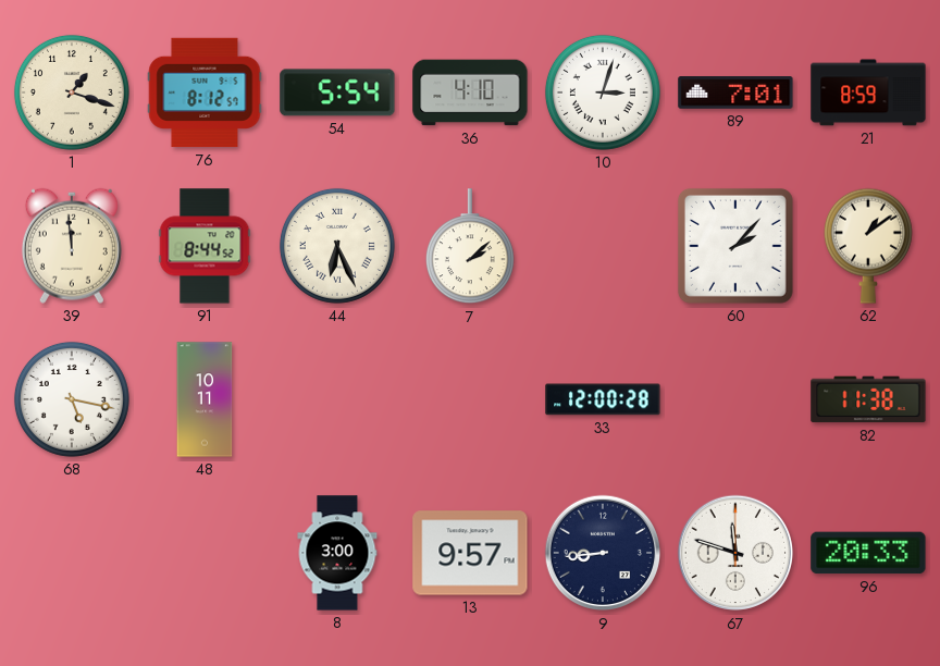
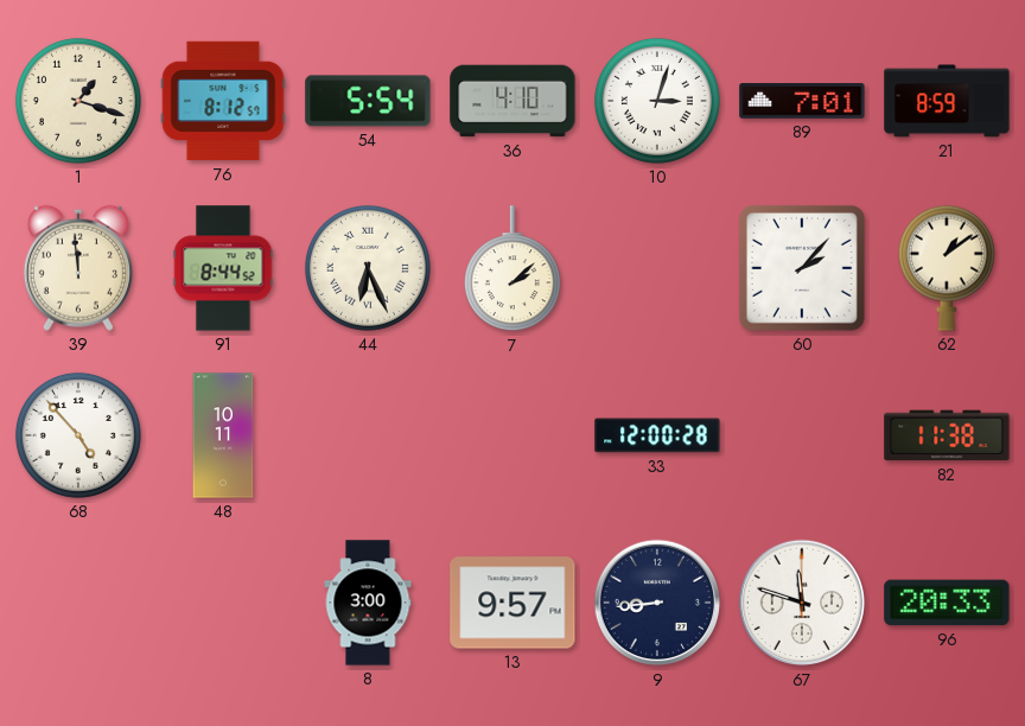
68: 5:17 -> 4:53 (78, 435)
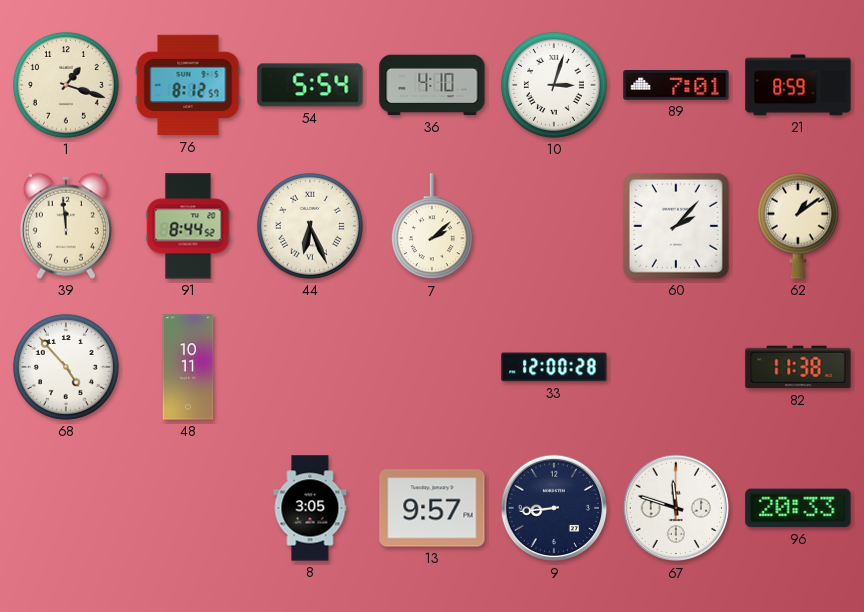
8: 3:00 -> 3:05 (310, 508)
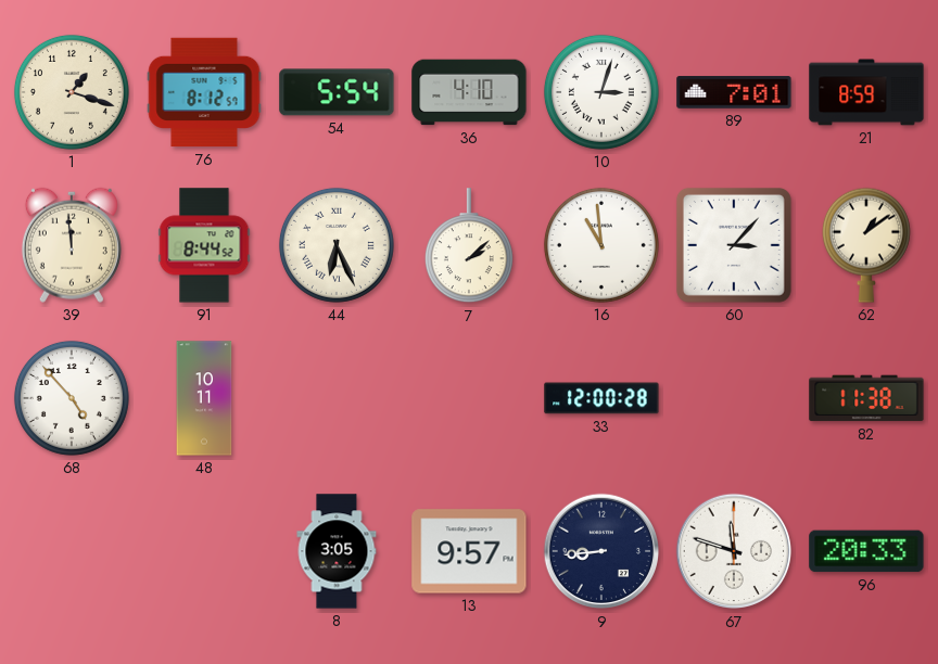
16: none -> 10:59 (601, 245)
60: 2:07 -> 3:07 (734, 245)
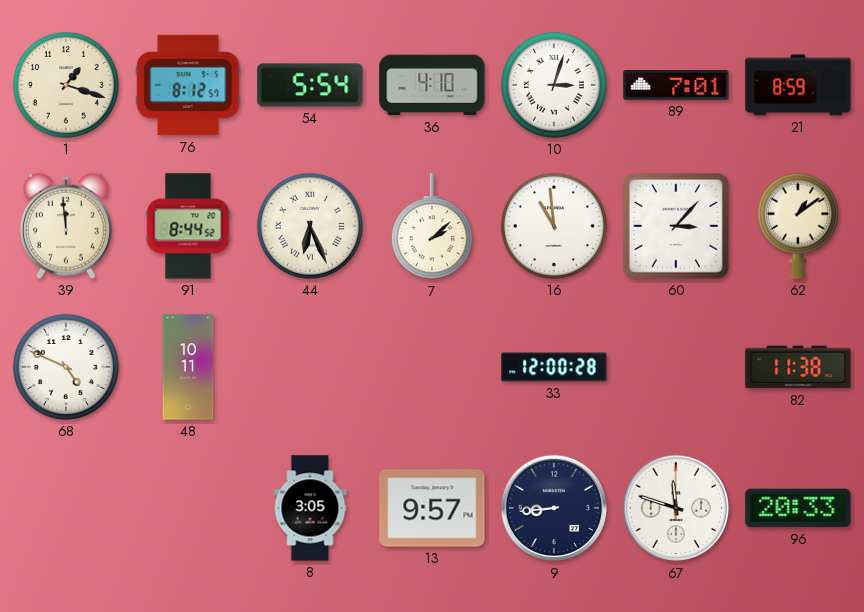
68: 4:53 -> 4:49 (66, 367)
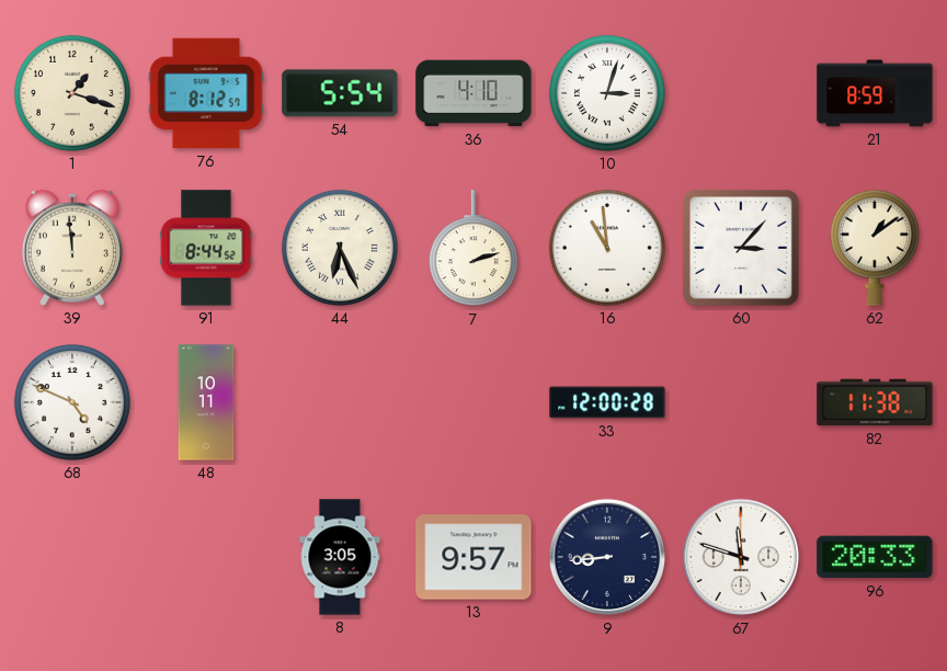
89: 7:01 -> none (676, 85)
7: 2:08 -> 2:12 (473, 249)
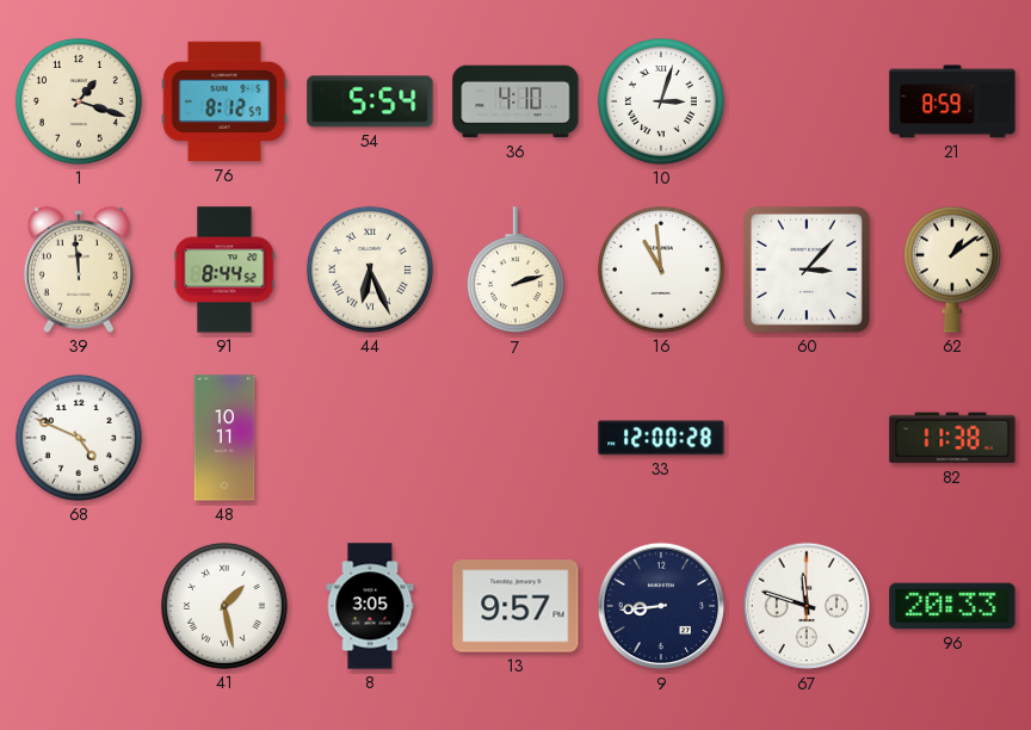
41: none -> 1:28 (224, 606)
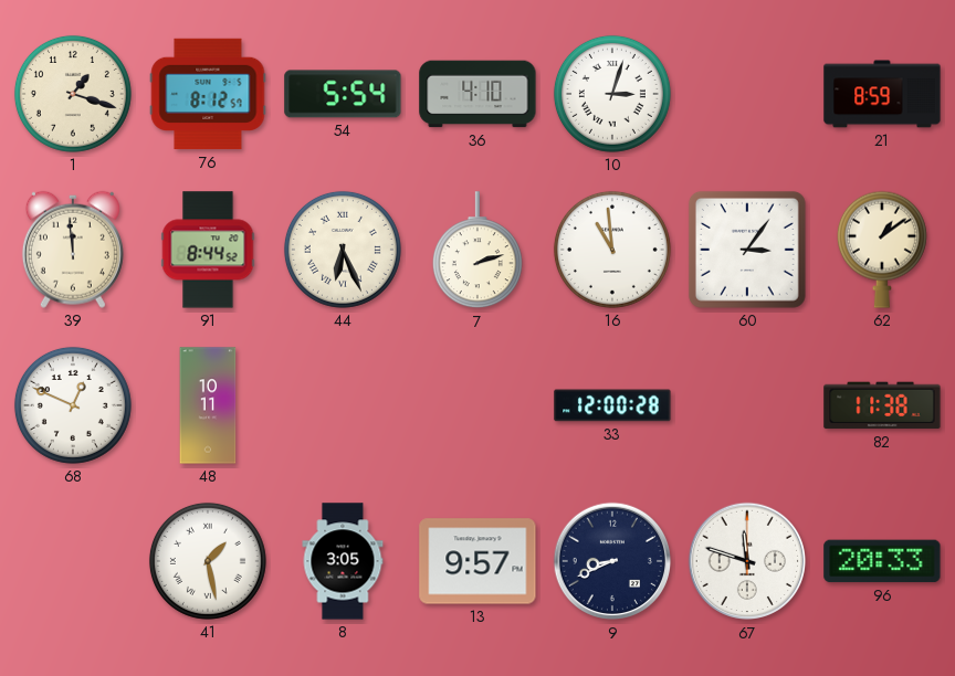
60: 3:07 -> 3:06 (747, 250)
68: 4:49 -> 12:49 (73, 405)
9: 8:44 -> 8:41 (612, 561)
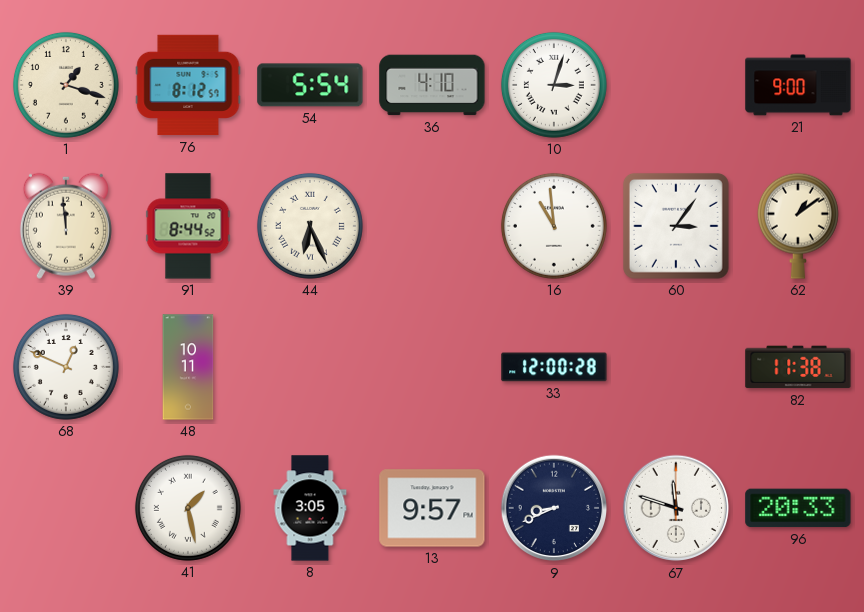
21: 8:59 -> 9:00 (798, 85)
7: 2:12 -> none (478, 251)
